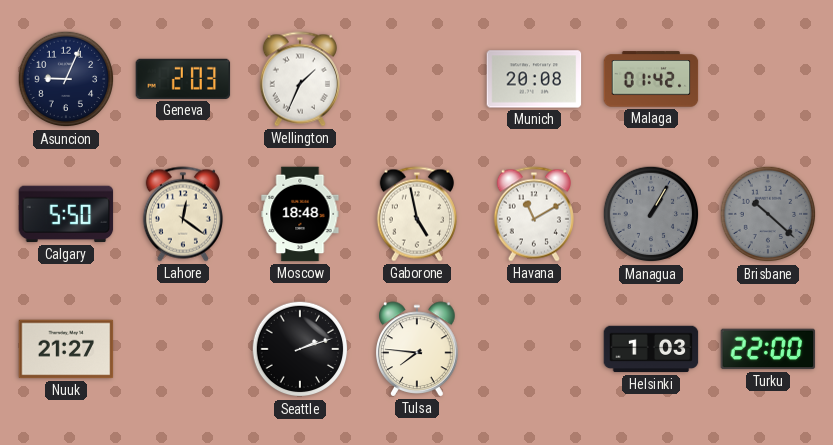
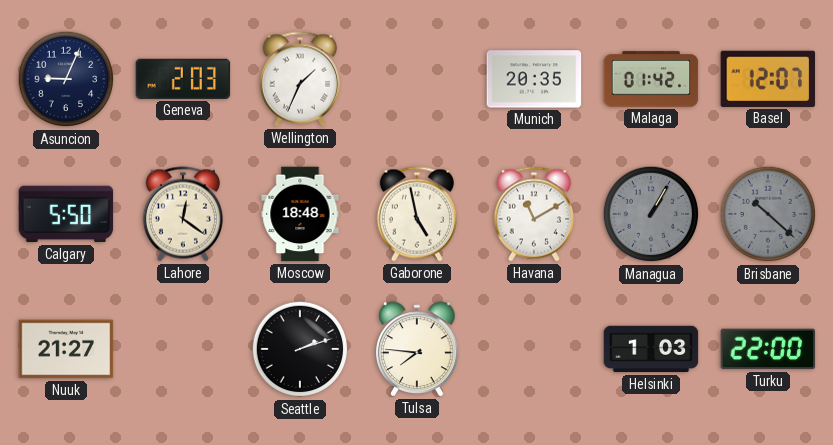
Munich: 20:08 -> 20:35 (534, 79)
Basel: none -> 12:07 (768, 79)
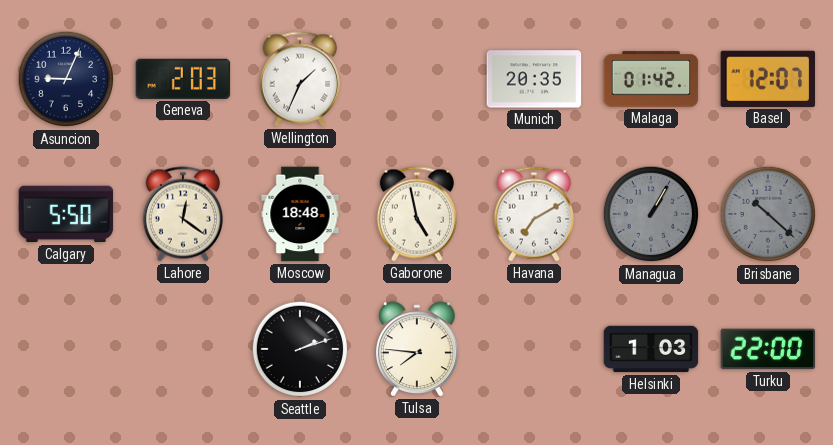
Havana: 11:10 -> 7:10 (534, 214)
Nuuk: 21:27 -> none (66, 349)
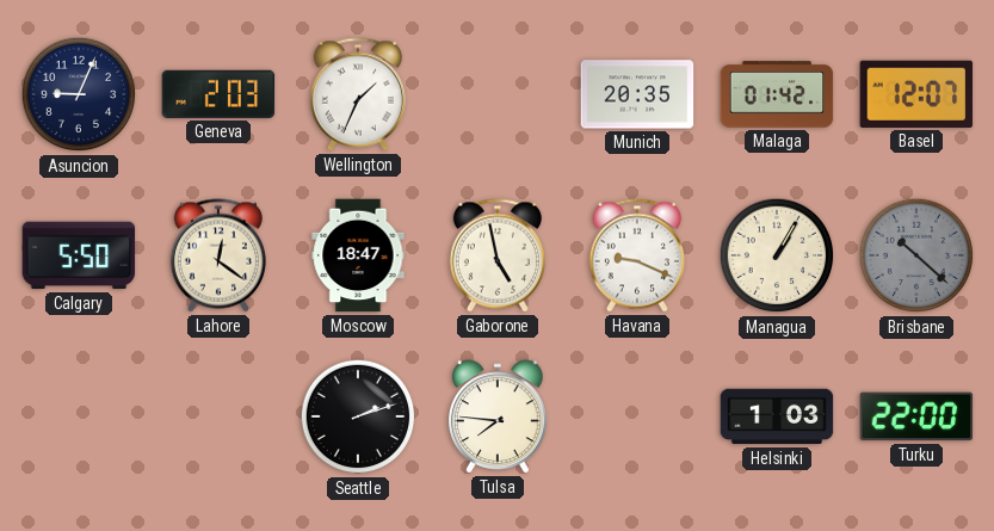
Moscow: 18:48 -> 18:47 (358, 255)
Havana: 7:10 -> 9:19 (637, 255)
Managua dial: grey -> cream (777, 255)
